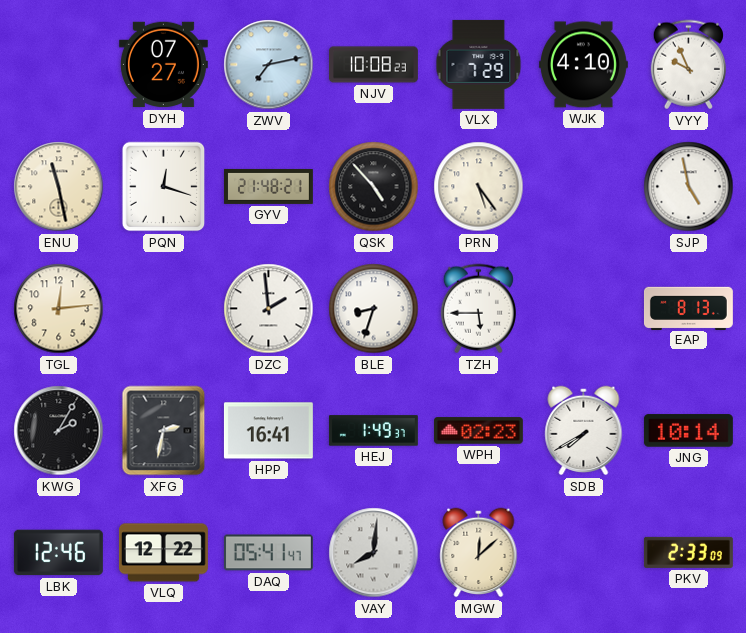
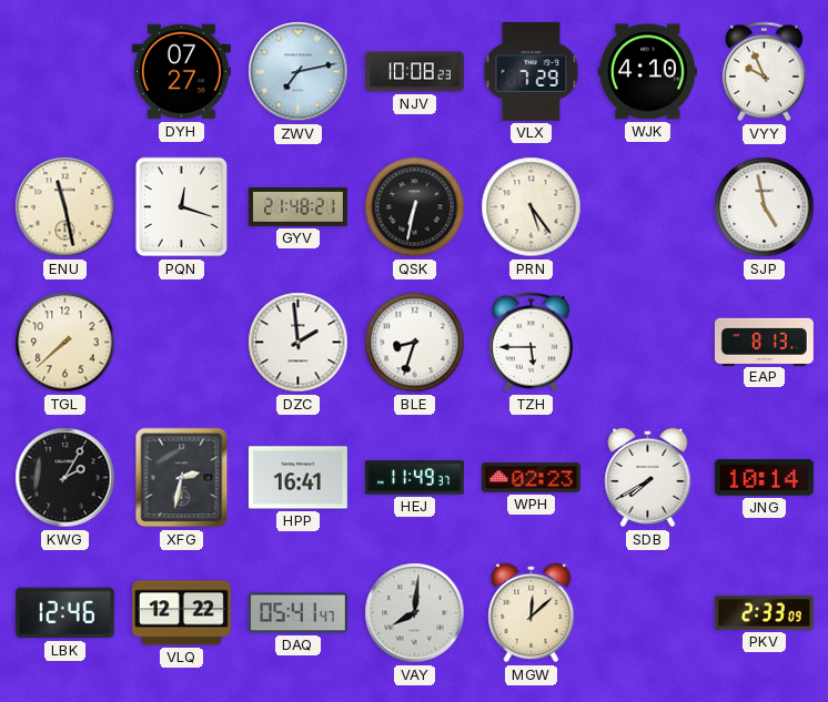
QSK: 4:53 -> 6:32 (415, 207)
TGL: 12:14 -> 7:38 (65, 343)
HEJ: 1:49 -> 11:49 (414, 478)
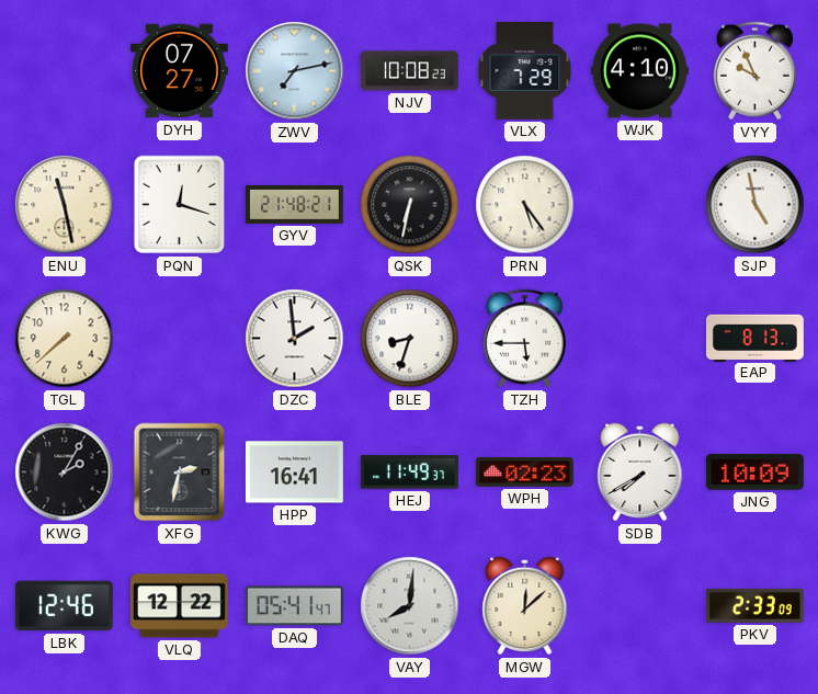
JNG: 10:14 -> 10:09 (754, 473)
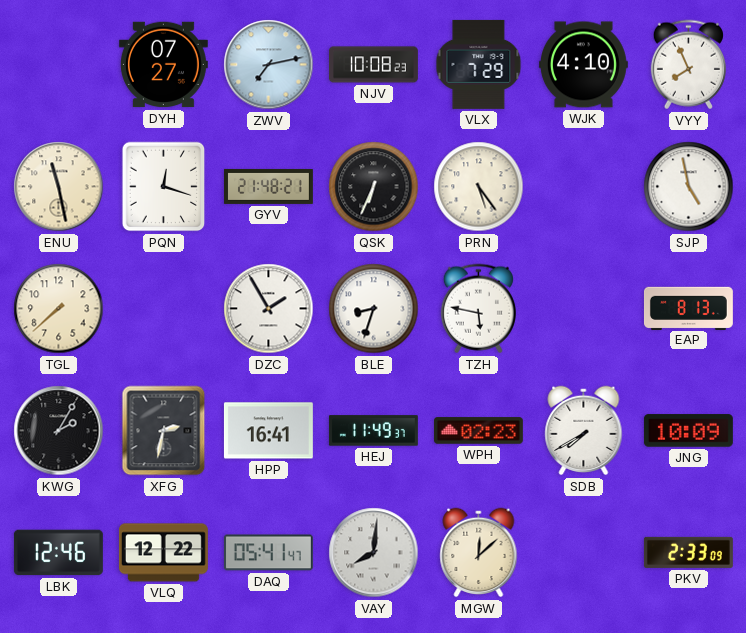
VYY: 9:56 -> 7:56 (688, 65)
QSK: 6:32 -> 6:34 (374, 187)
DZC: 1:59 -> 1:55 (269, 309)
TZH: 5:45 -> 5:47 (478, 309)
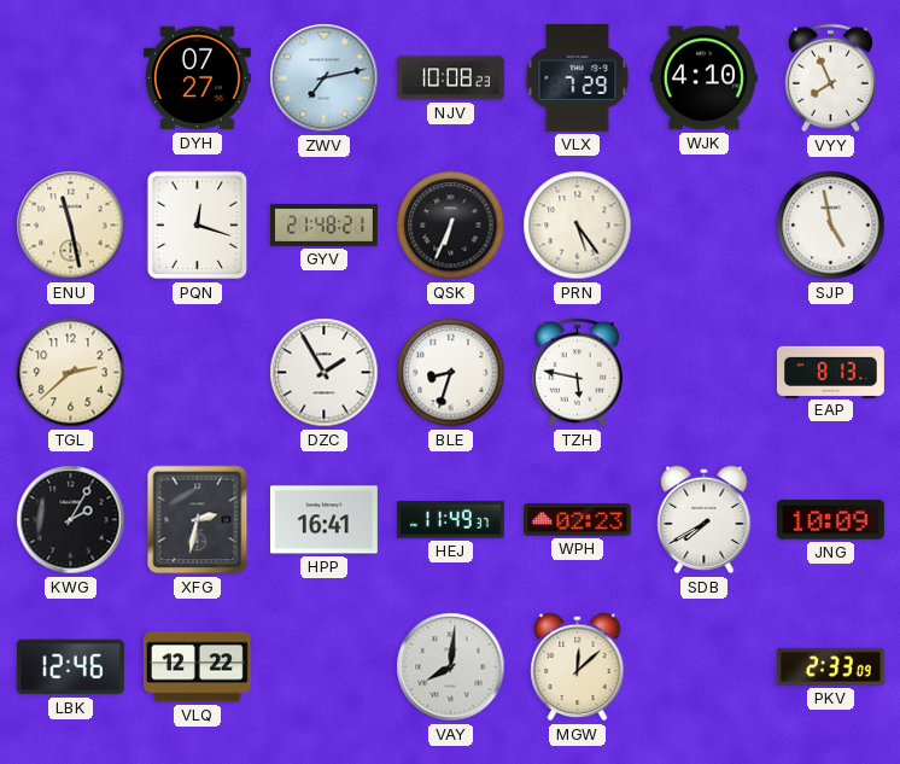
TGL: 7:38 -> 2:38 (71, 373)
DAQ: 05:41 -> none (268, 553)
